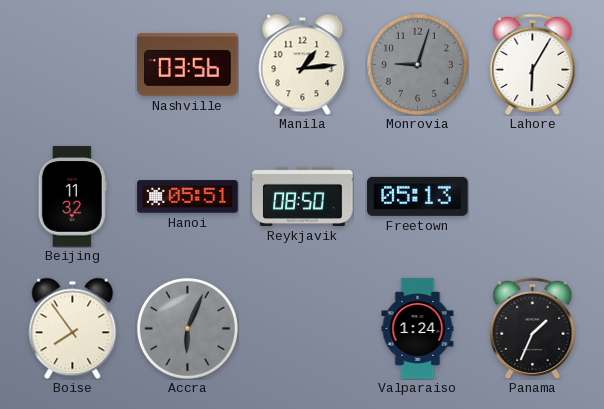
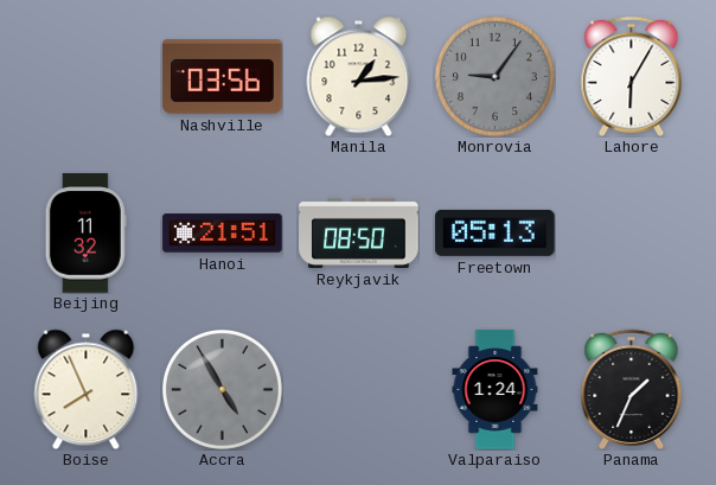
Monrovia: 9:03 -> 9:06 (494, 76)
Hanoi: 05:51 -> 21:51 (223, 234)
Boise: 7:54 -> 7:56 (87, 389)
Accra: 6:04 -> 4:55 (222, 389)
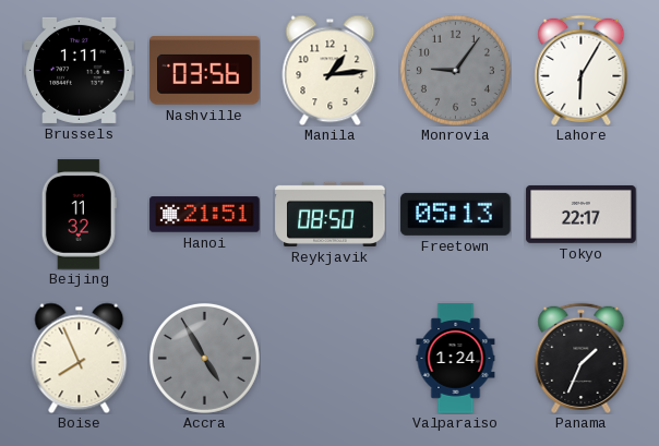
Brussels: none -> 1:11 (80, 70)
Tokyo: none -> 22:17 (582, 214)
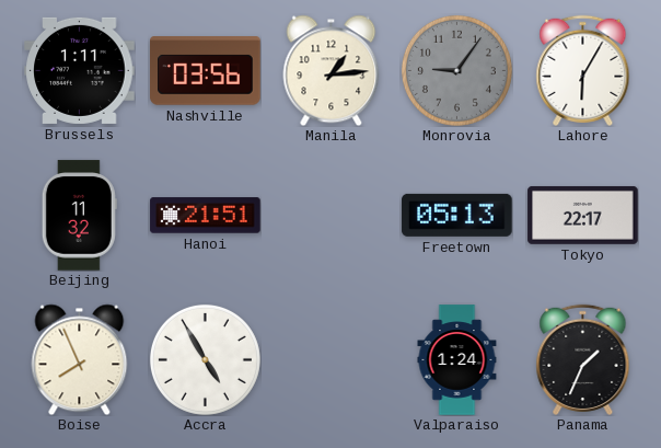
Reykjavik: 08:50 -> none (331, 214)
Accra dial: grey -> white (205, 359)
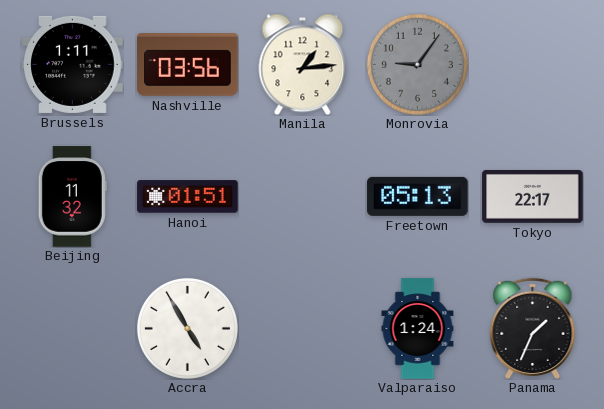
Lahore: 6:05 -> none (583, 70)
Hanoi: 21:51 -> 01:51 (188, 197)
Boise: 7:56 -> none (80, 359)
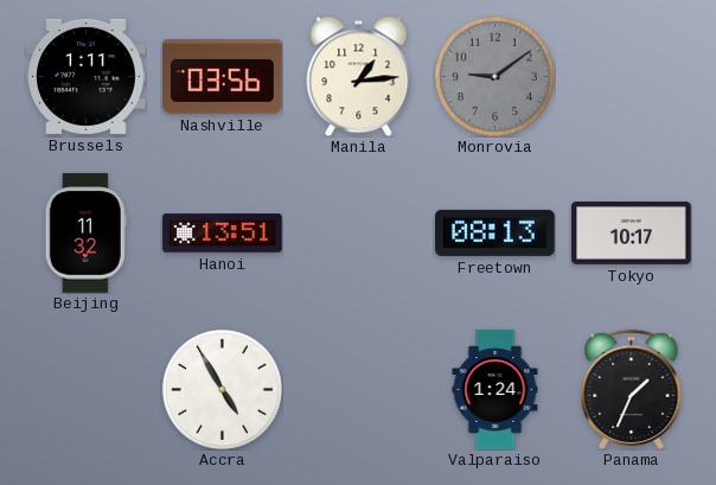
Monrovia: 9:06 -> 9:09 (494, 76)
Hanoi: 01:51 -> 13:51 (223, 234)
Freetown: 05:13 -> 08:13 (496, 232)
Tokyo: 22:17 -> 10:17 (632, 232)
